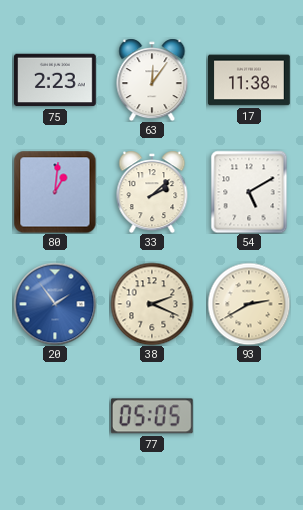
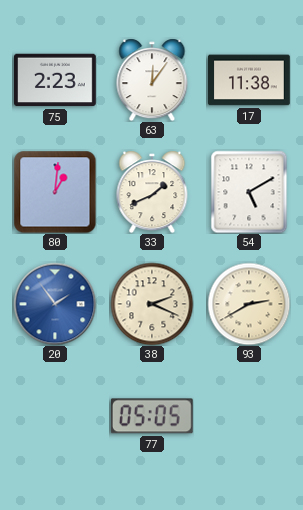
33: 2:08 -> 1:41 (152, 192)
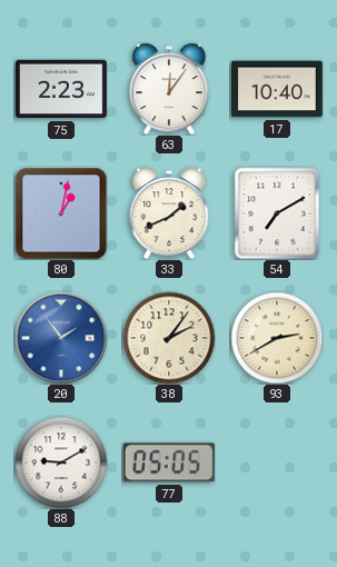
17: 11:38 -> 10:40 (278, 89)
80: 1:01 -> 1:02 (61, 213)
54: 5:10 -> 7:10 (277, 213)
38: 2:19 -> 2:06 (169, 338)
88: none -> 9:10 (61, 462)
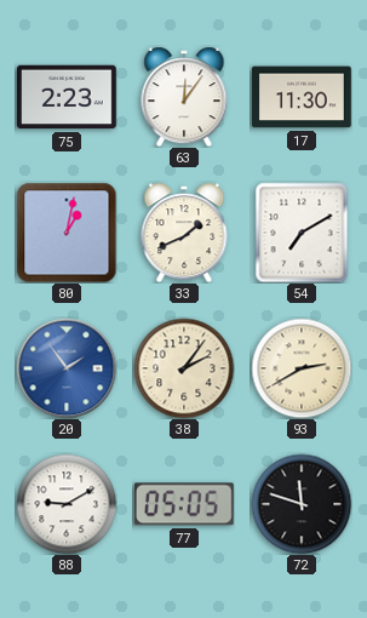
17: 10:40 -> 11:30 (303, 97)
72: none -> 11:48 (302, 504)
